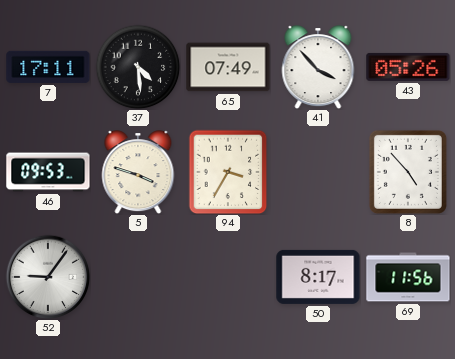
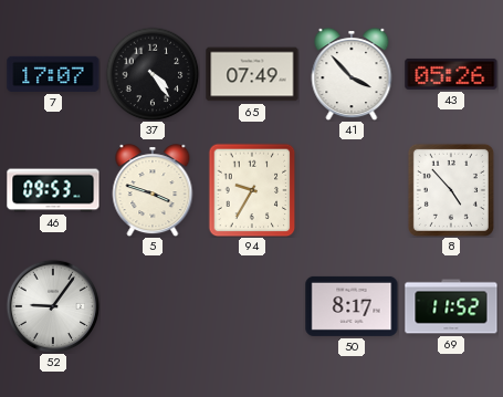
7: 17:11 -> 17:07 (53, 74)
37: 4:29 -> 4:24 (153, 74)
94: 3:35 -> 9:35 (252, 190)
69: 11:56 -> 11:52 (451, 306)
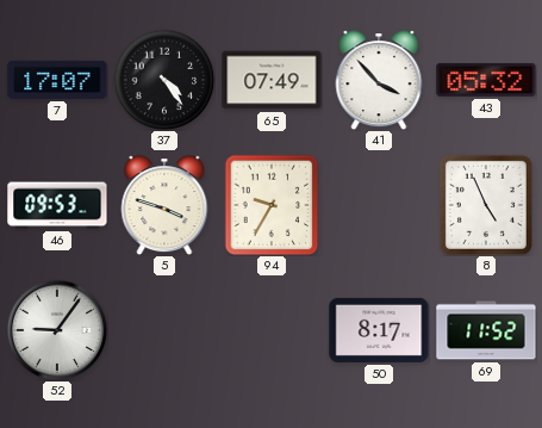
43: 05:26 -> 05:32 (486, 80)
8: 4:53 -> 4:56 (486, 205)
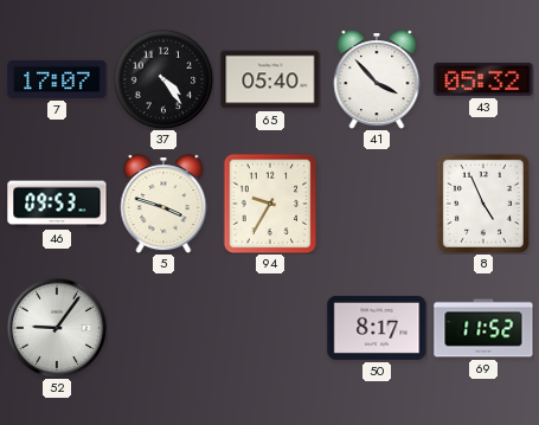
65: 07:49 -> 05:40 (270, 79)
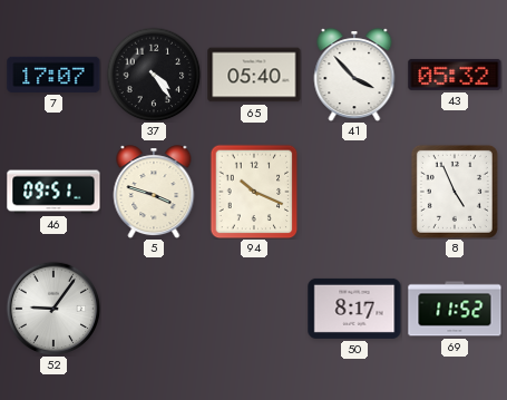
46: 09:53 -> 09:51 (53, 192)
94: 9:35 -> 10:19 (254, 192)
